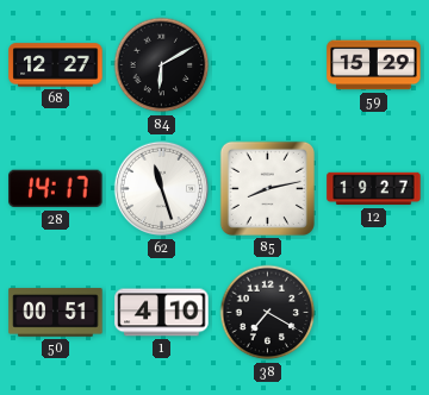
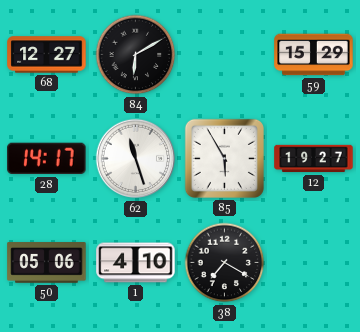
85: 8:13 -> 5:55 (224, 158)
50: 00:51 -> 05:06 (47, 263)
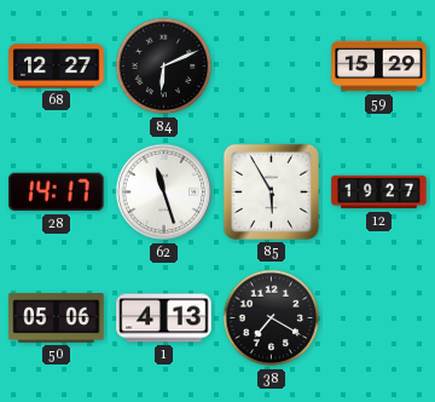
84: 6:10 -> 6:11 (164, 67)
1: 4:10 -> 4:13 (164, 318)
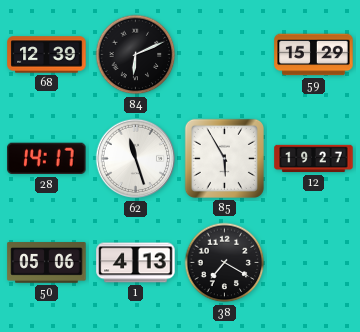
68: 12:27 -> 12:39 (47, 55)
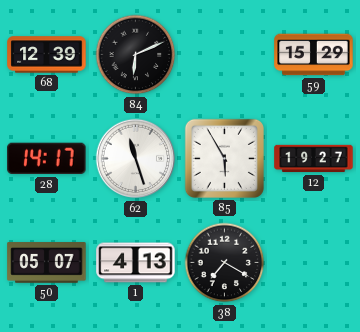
50: 05:06 -> 05:07 (47, 263)
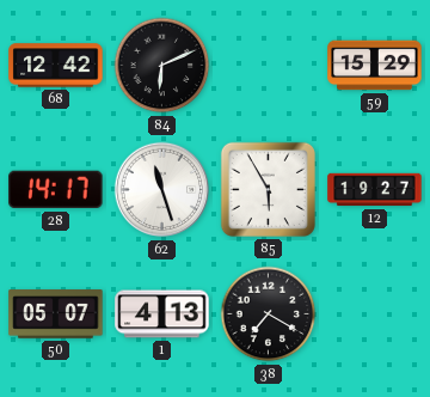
68: 12:39 -> 12:42 (56, 66)
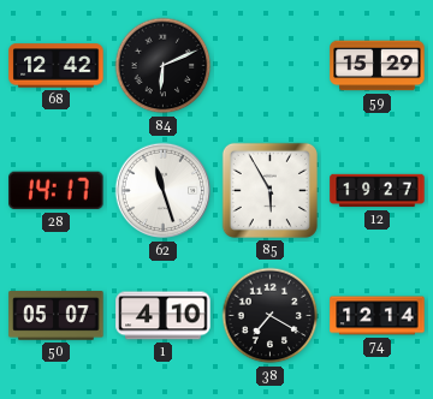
1: 4:13 -> 4:10 (164, 316)
74: none -> 12:14 (378, 316)
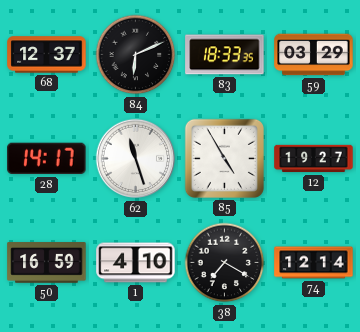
68: 12:42 -> 12:37 (47, 55)
83: none -> 18:33 (225, 55)
59: 15:29 -> 03:29 (314, 55)
85: 5:55 -> 4:55 (224, 158)
50: 05:07 -> 16:59 (47, 263)
